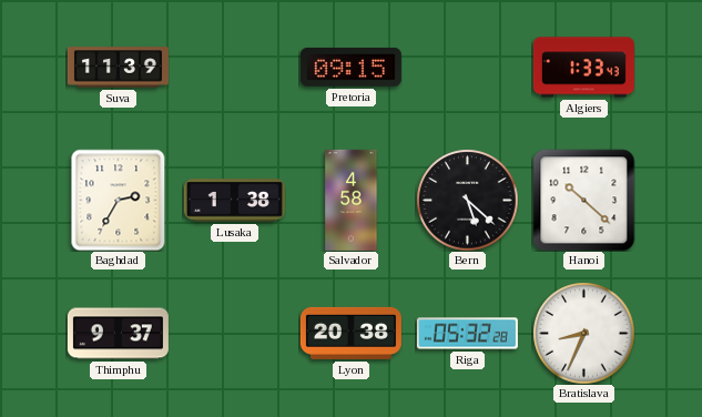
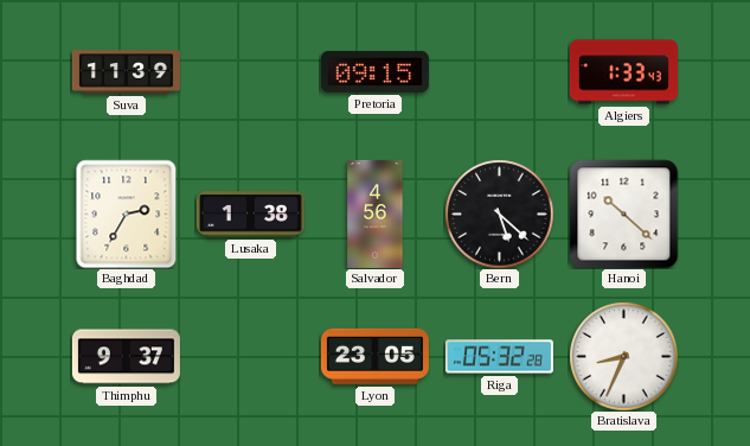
Salvador: 4:58 -> 4:56 (376, 214)
Lyon: 20:38 -> 23:05 (374, 356)
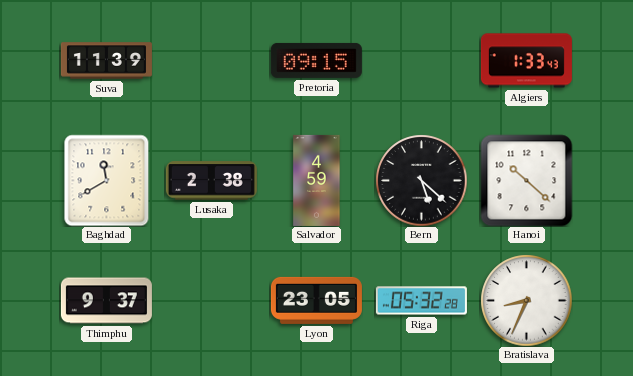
Baghdad: 2:35 -> 11:40 (107, 180)
Lusaka: 1:38 -> 2:38 (211, 181)
Salvador: 4:56 -> 4:59 (317, 180)
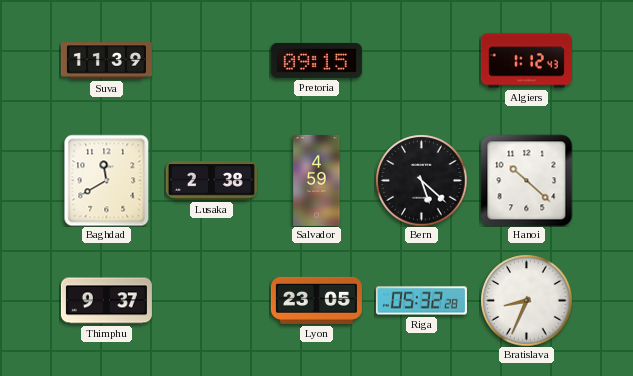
Algiers: 1:33 -> 1:12 (526, 61)
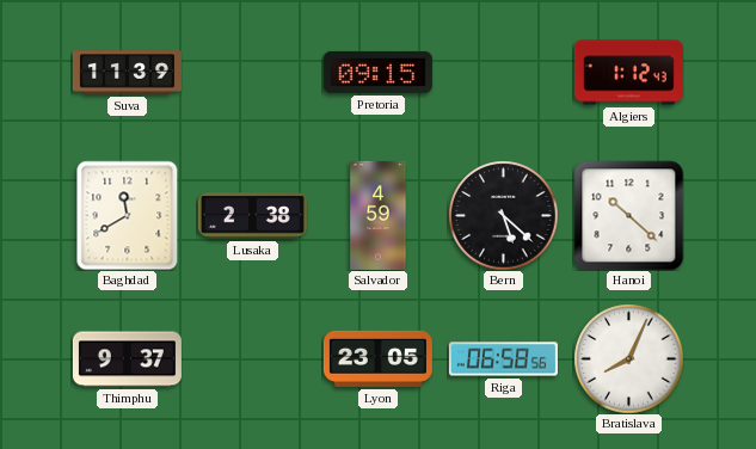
Riga: 05:32 -> 06:58 (503, 359)
Bratislava: 8:34 -> 8:04 (628, 358)
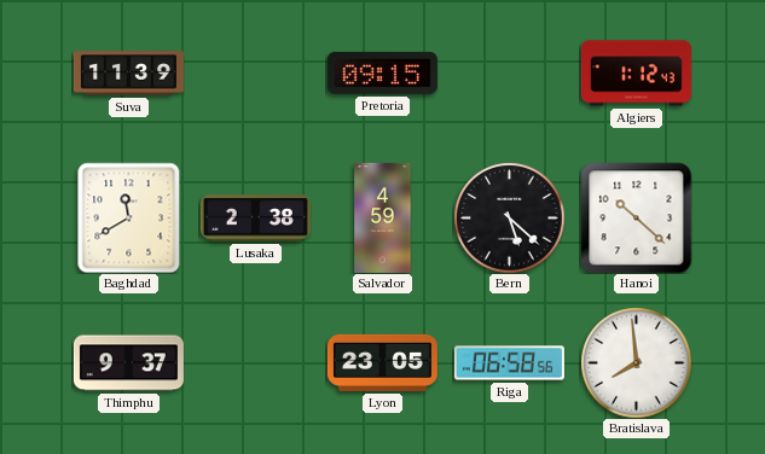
Bratislava: 8:04 -> 7:59 (636, 362)
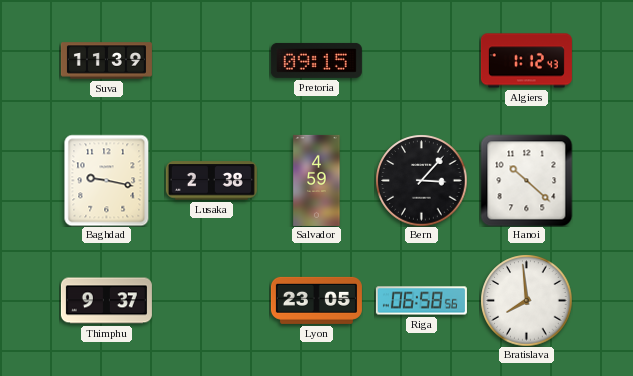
Baghdad: 11:40 -> 9:17 (107, 180)
Bern: 5:22 -> 3:07 (421, 180)
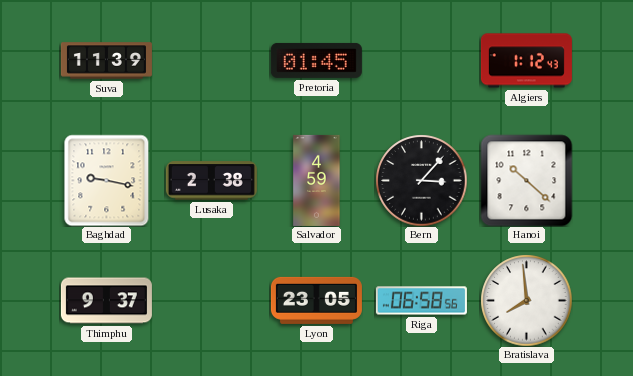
Pretoria: 09:15 -> 01:45 (316, 60)
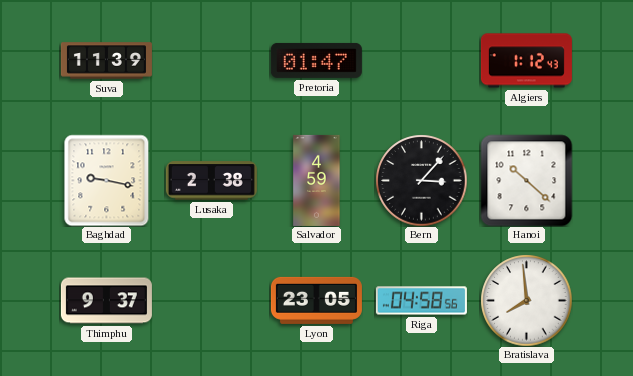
Pretoria: 01:45 -> 01:47 (316, 60)
Riga: 06:58 -> 04:58 (421, 301)
